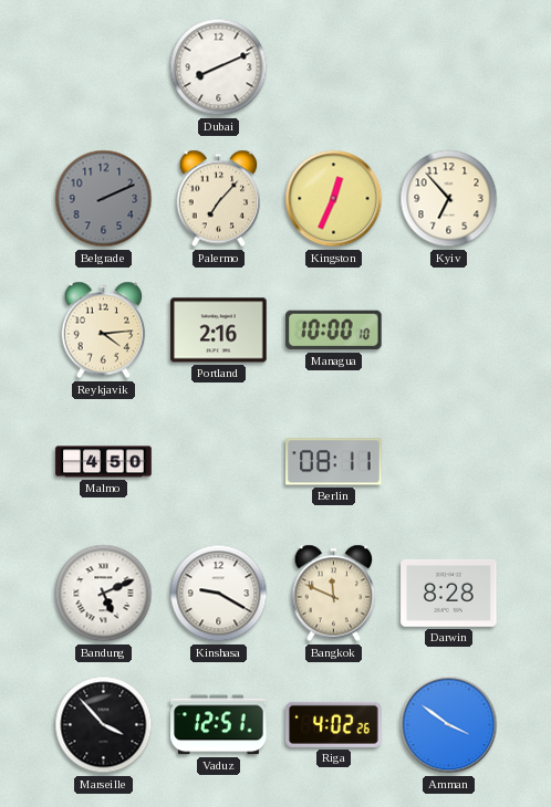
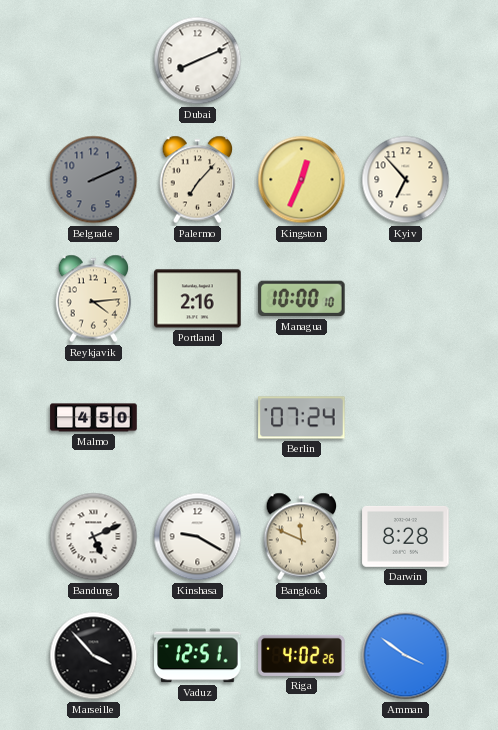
Berlin: 08:11 -> 07:24 (302, 418)
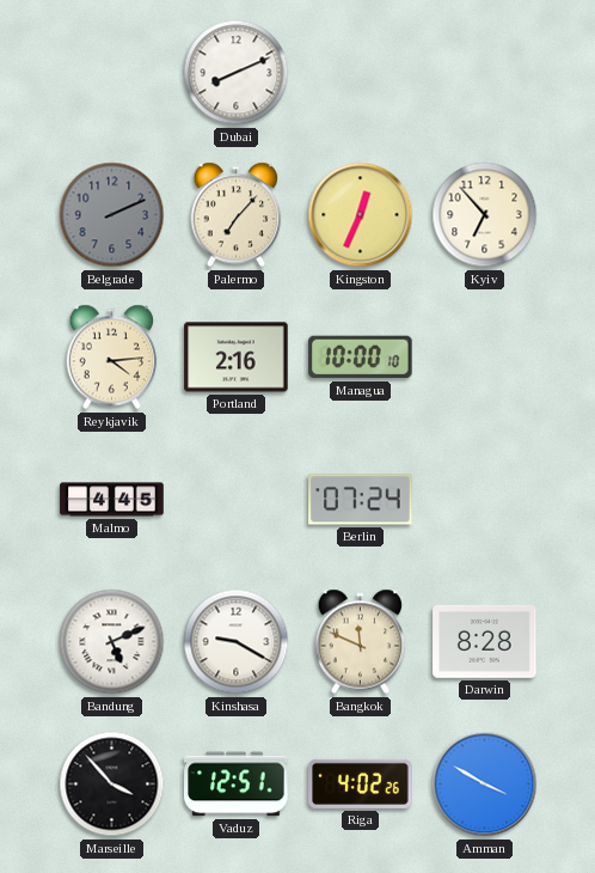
Malmo: 4:50 -> 4:45 (112, 500)
Amman: 3:51 -> 3:50 (485, 785)
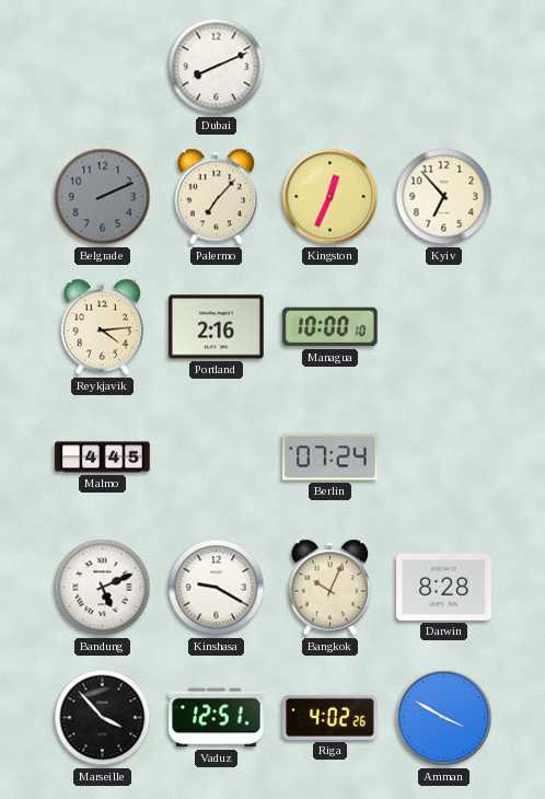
Bangkok: 11:49 -> 10:04 (331, 588)
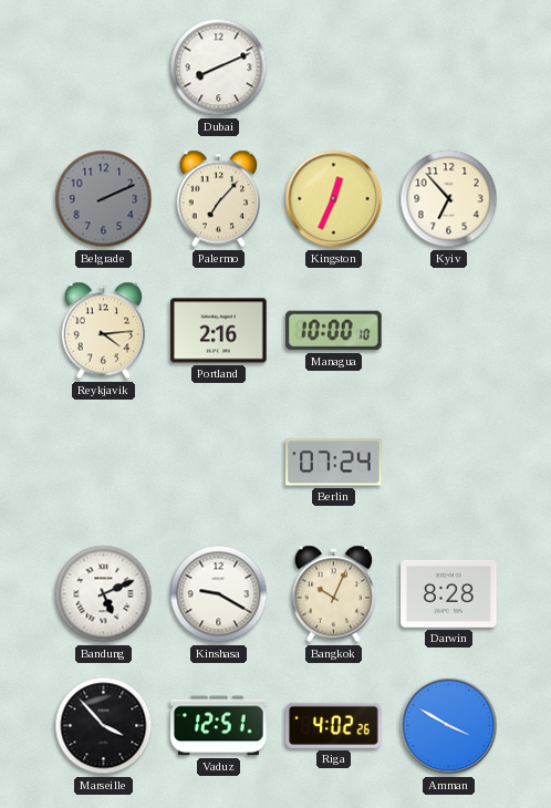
Malmo: 4:45 -> none (103, 458)
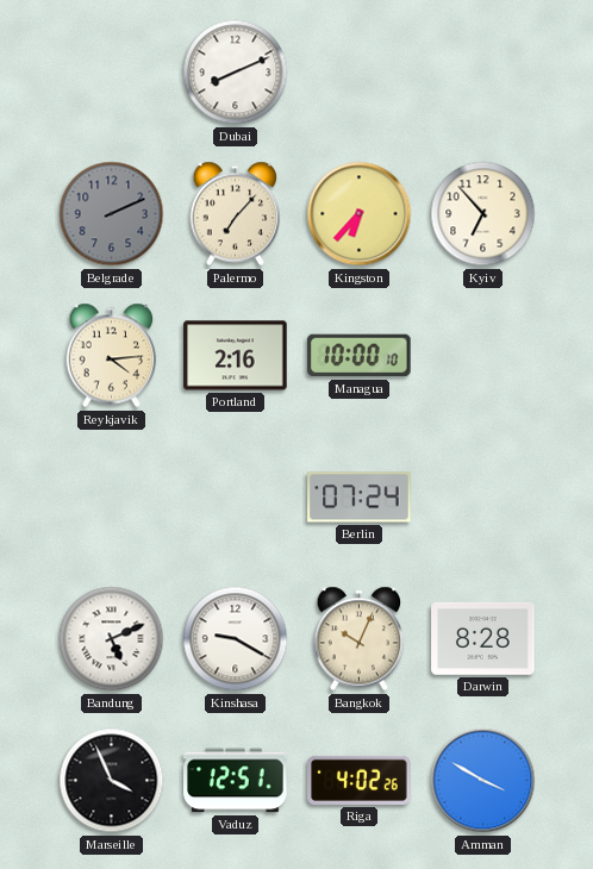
Kingston: 12:34 -> 6:37 (360, 214)
Marseille: 3:53 -> 3:56 (112, 781)
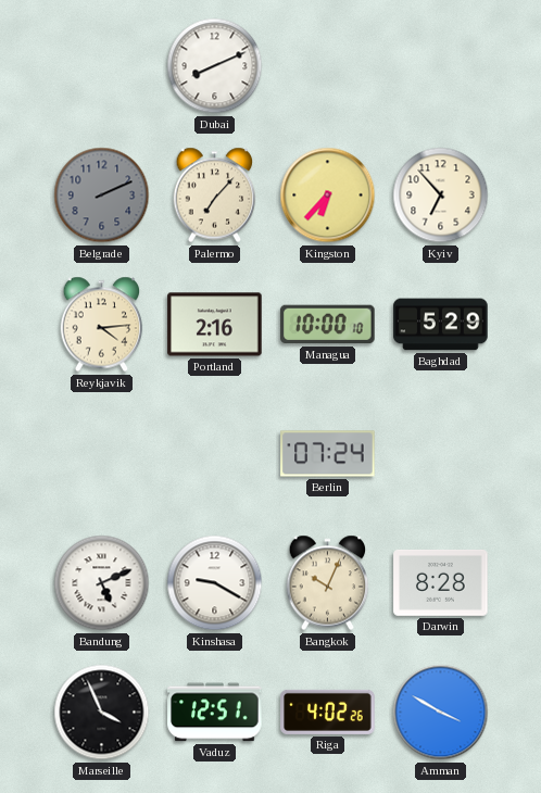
Baghdad: none -> 5:29 (441, 325)
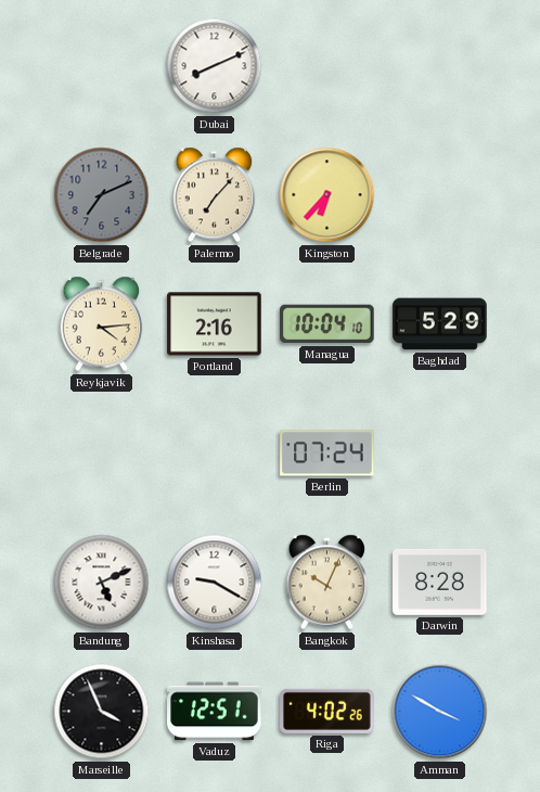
Belgrade: 2:11 -> 7:11 (102, 195)
Kyiv: 6:53 -> none (441, 196)
Managua: 10:00 -> 10:04 (327, 324)
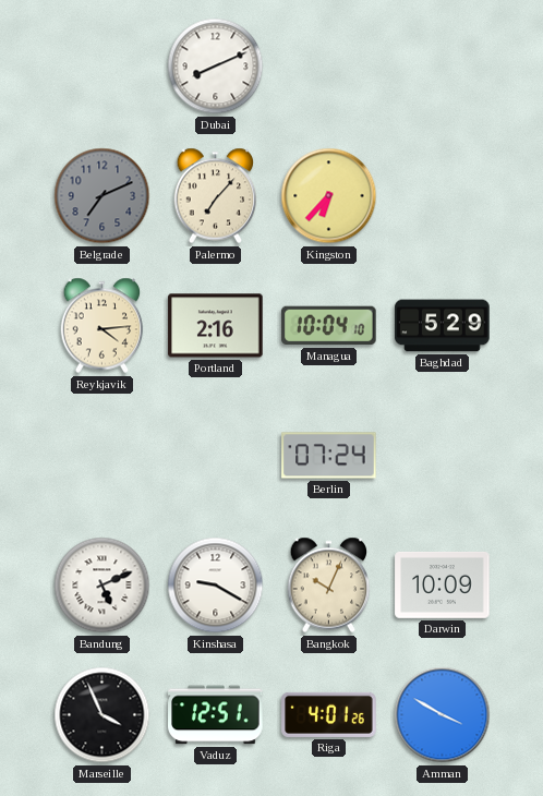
Darwin: 8:28 -> 10:09 (443, 584)
Riga: 4:02 -> 4:01 (329, 714)
